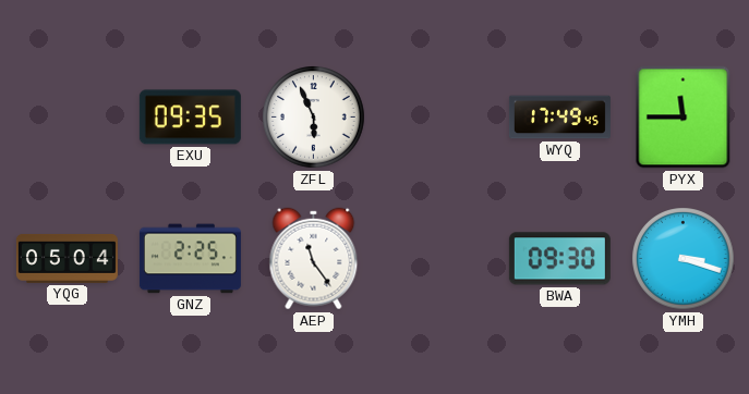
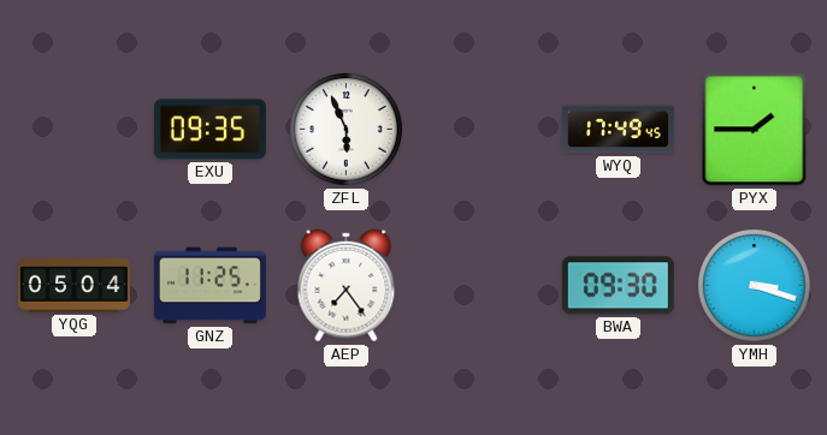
PYX: 11:45 -> 1:45 (755, 130)
GNZ: 2:25 -> 11:25 (209, 286)
AEP: 11:24 -> 7:24 (347, 286)
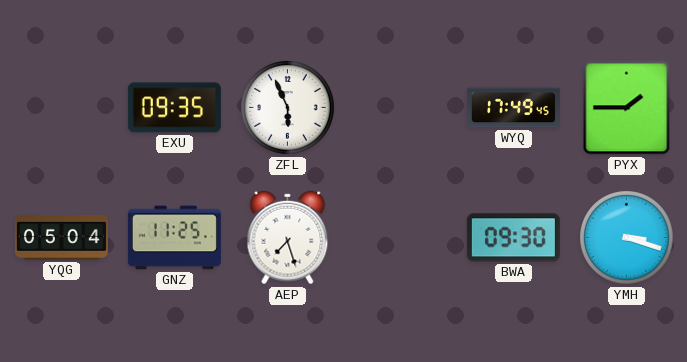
AEP: 7:24 -> 7:27 (288, 238)
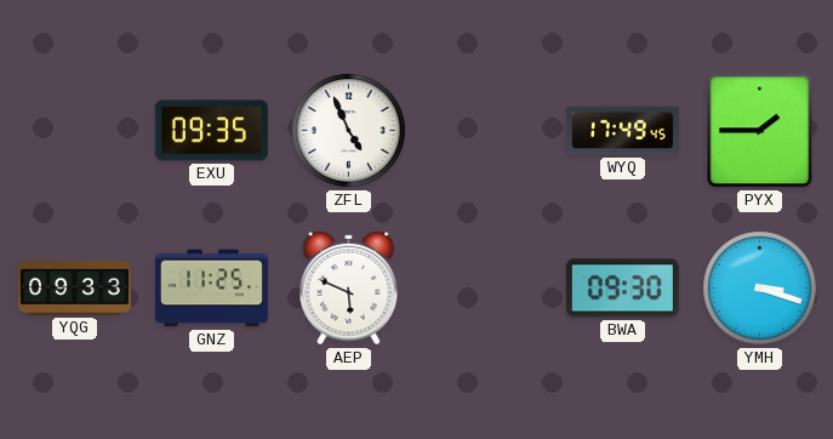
ZFL: 5:56 -> 4:56 (349, 131)
YQG: 05:04 -> 09:33 (74, 287)
AEP: 7:27 -> 5:49 (349, 289)
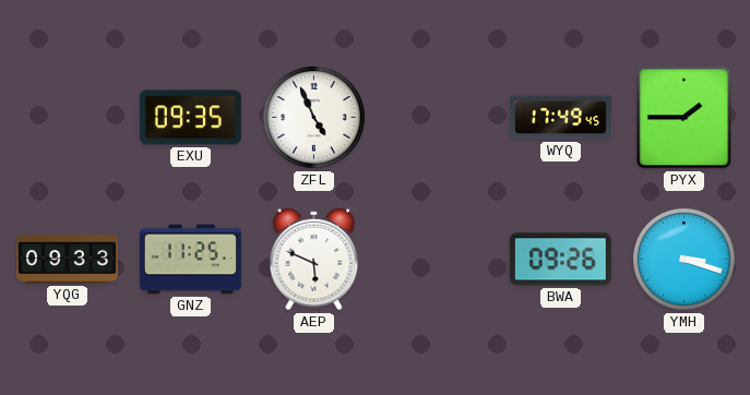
BWA: 09:30 -> 09:26 (560, 260)
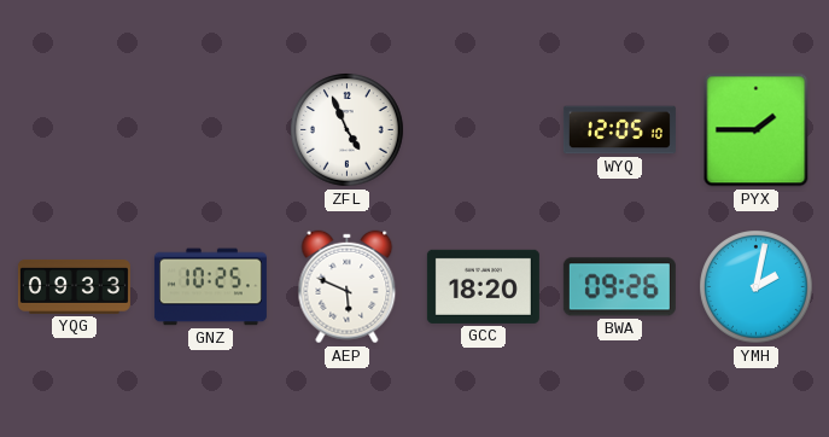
EXU: 09:35 -> none (190, 118)
WYQ: 17:49 -> 12:05 (619, 130)
GNZ: 11:25 -> 10:25 (210, 287)
GCC: none -> 18:20 (483, 286)
YMH: 3:18 -> 2:02 (757, 287)
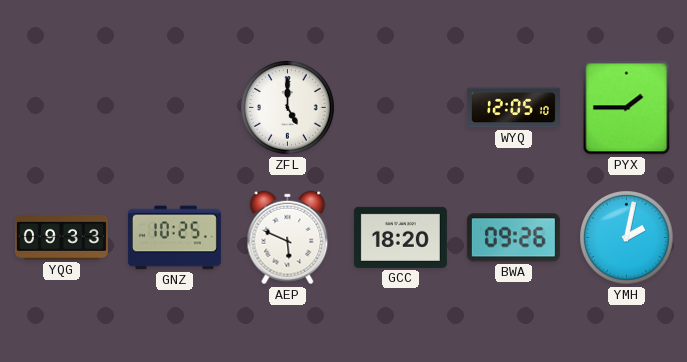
ZFL: 4:56 -> 5:00 (288, 108)
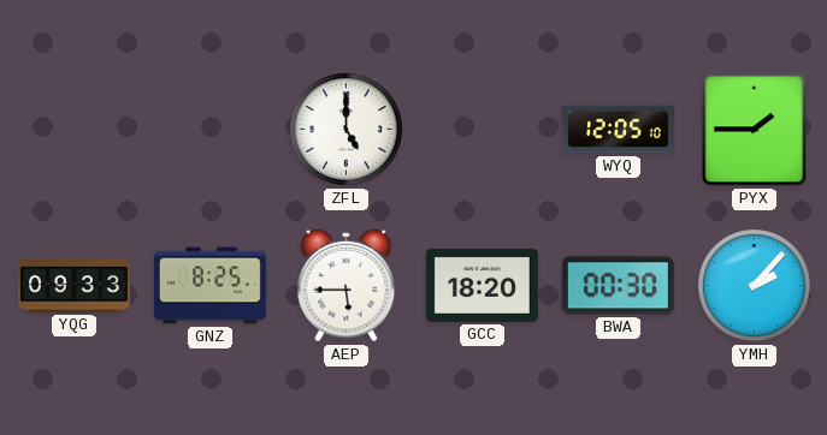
GNZ: 10:25 -> 8:25 (209, 286)
AEP: 5:49 -> 5:45 (347, 286)
BWA: 09:26 -> 00:30 (618, 286)
YMH: 2:02 -> 2:07 (755, 286)
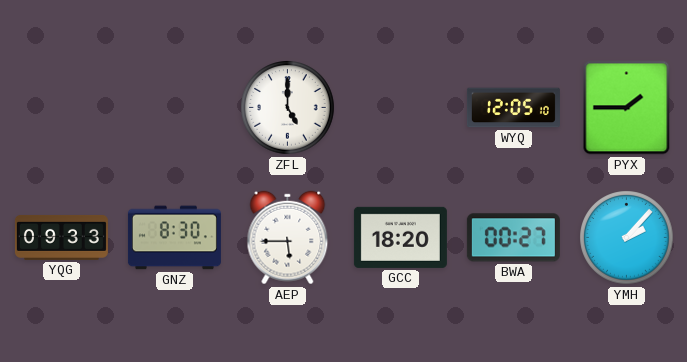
GNZ: 8:25 -> 8:30 (174, 238)
BWA: 00:30 -> 00:27 (513, 238)
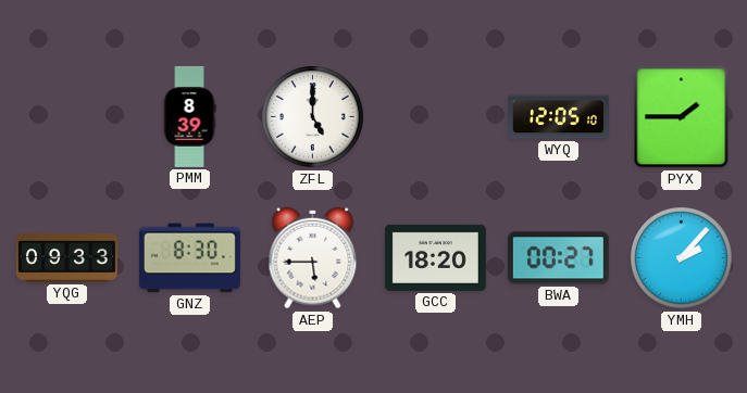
PMM: none -> 8:39 (189, 116)
